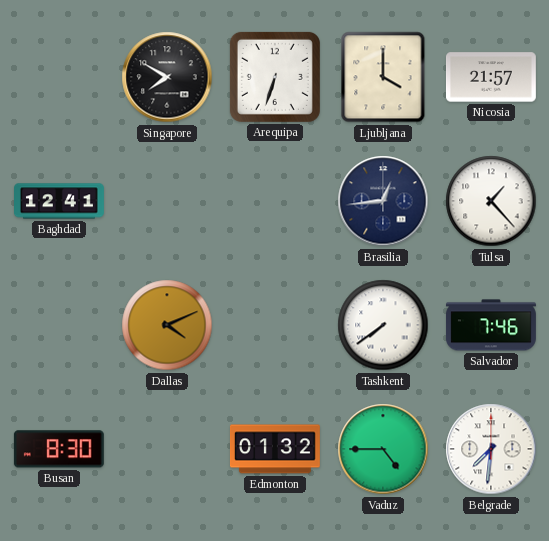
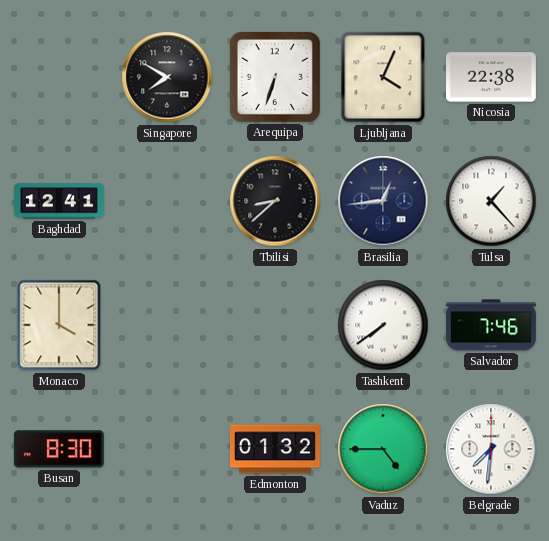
Ljubljana: 4:00 -> 4:04 (383, 77)
Nicosia: 21:57 -> 22:38 (491, 77)
Tbilisi: none -> 8:38 (275, 201)
Monaco: none -> 4:00 (59, 325)
Dallas: 4:11 -> none (167, 325)
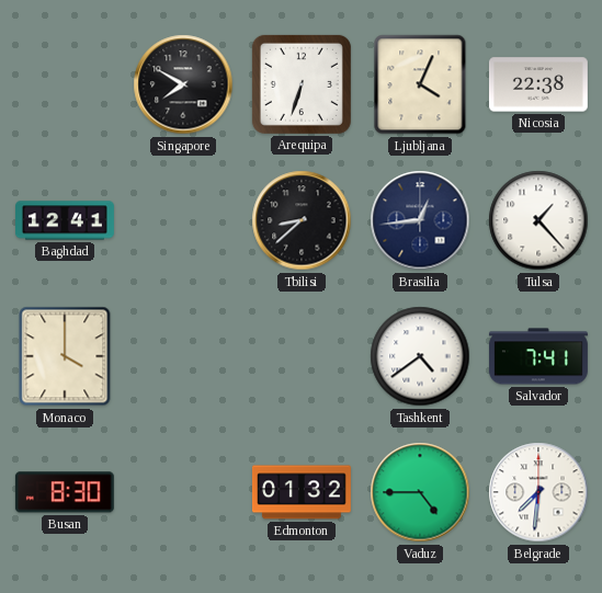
Tashkent: 7:39 -> 4:39 (420, 356)
Salvador: 7:46 -> 7:41 (539, 356)
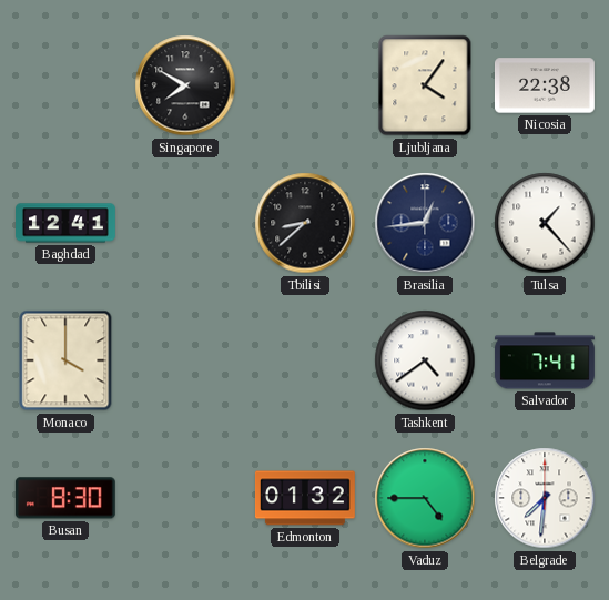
Arequipa: 6:33 -> none (302, 84)
Ljubljana: 4:04 -> 4:06 (425, 85)
